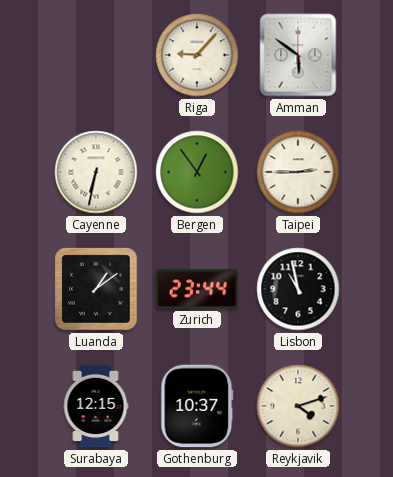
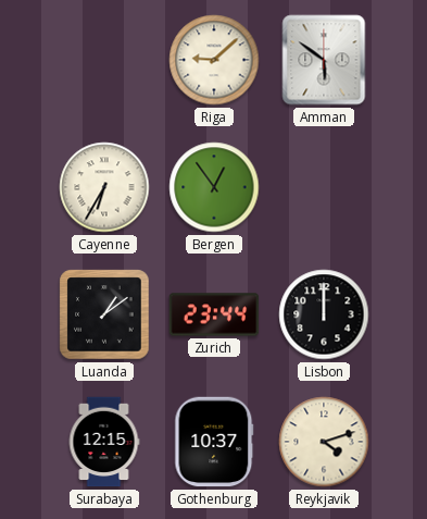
Riga: 9:07 -> 9:08 (214, 60)
Cayenne: 6:32 -> 6:35 (104, 187)
Taipei: 2:45 -> none (298, 172)
Lisbon: 10:58 -> 12:00 (324, 314)
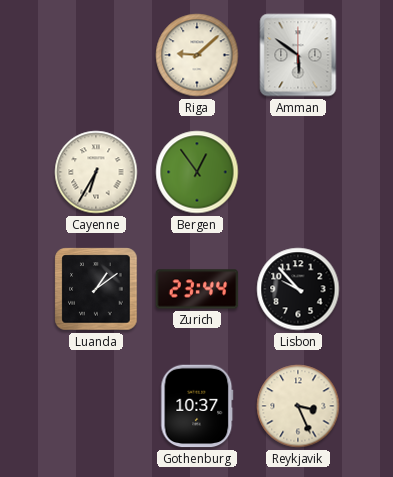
Lisbon: 12:00 -> 9:53 (298, 289)
Surabaya: 12:15 -> none (104, 442)
Reykjavik: 4:12 -> 3:26 (298, 406)
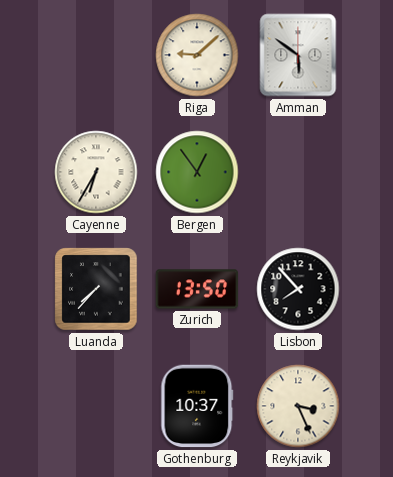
Luanda: 1:09 -> 7:37 (96, 289)
Zurich: 23:44 -> 13:50 (197, 289)
Lisbon: 9:53 -> 7:53 (298, 289)
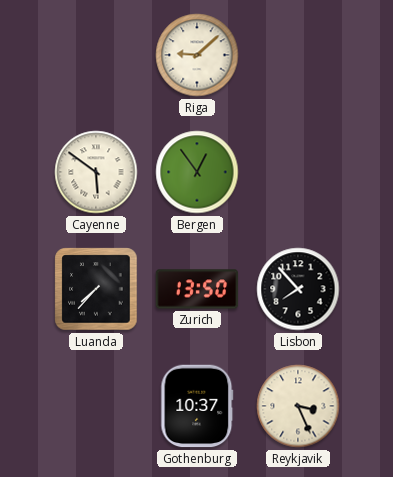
Amman: 5:51 -> none (298, 55)
Cayenne: 6:35 -> 5:51 (96, 172)
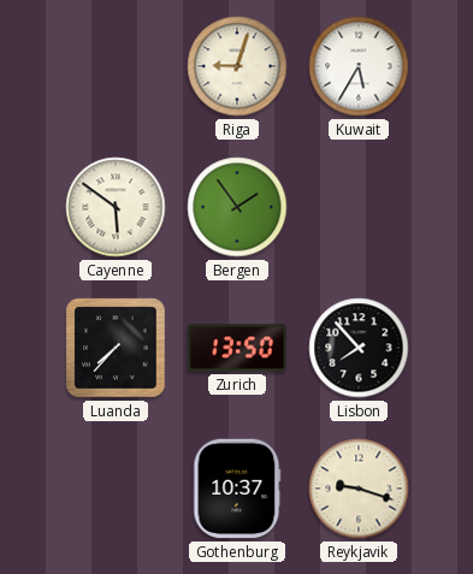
Riga: 9:08 -> 9:03 (237, 66)
Kuwait: none -> 5:35 (359, 66)
Bergen: 12:54 -> 1:54 (237, 207)
Reykjavik: 3:26 -> 9:18 (359, 489)
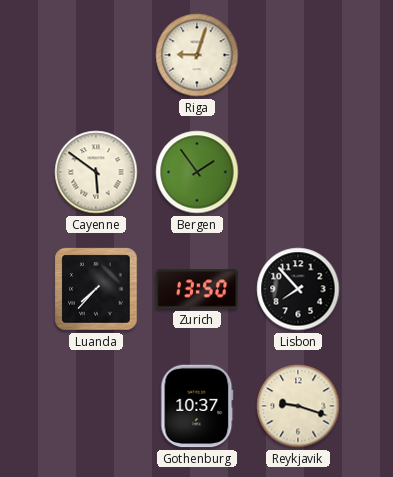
Kuwait: 5:35 -> none (359, 66)
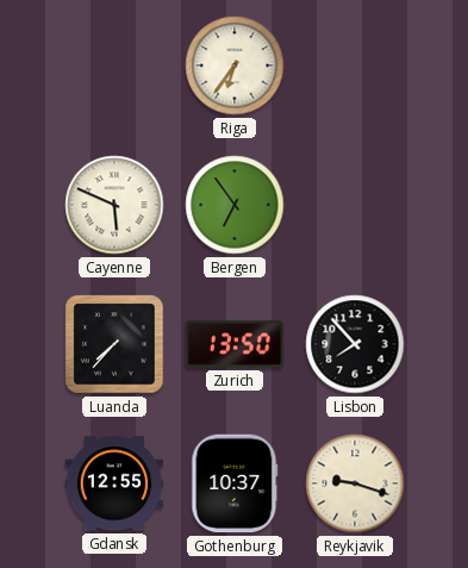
Riga: 9:03 -> 6:36 (235, 65)
Cayenne: 5:51 -> 5:49 (114, 205)
Bergen: 1:54 -> 6:54 (235, 205)
Gdansk: none -> 12:55 (114, 483)
